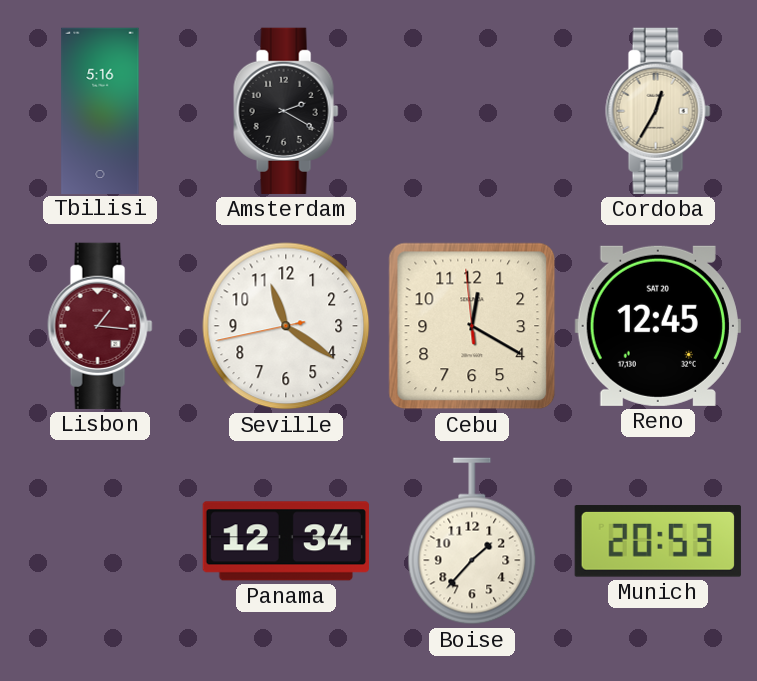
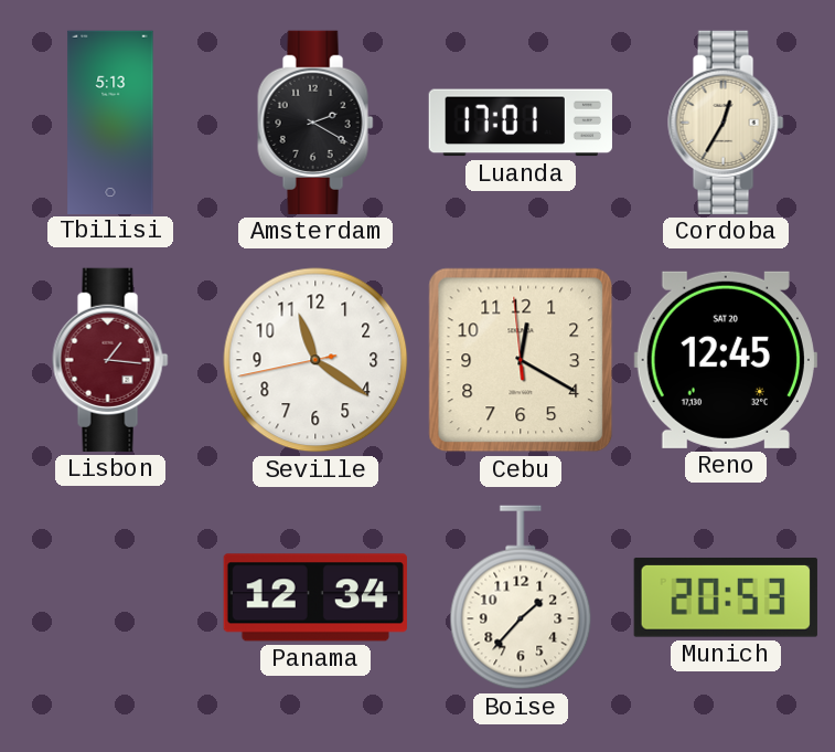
Tbilisi: 5:16 -> 5:13 (110, 121)
Luanda: none -> 17:01 (521, 123)
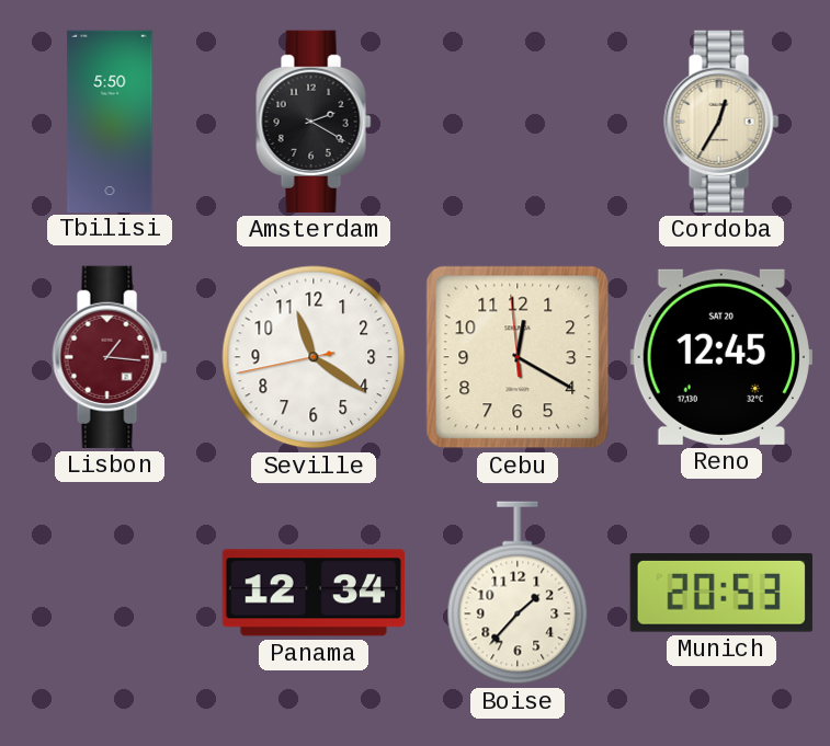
Tbilisi: 5:13 -> 5:50 (110, 120)
Luanda: 17:01 -> none (521, 123)
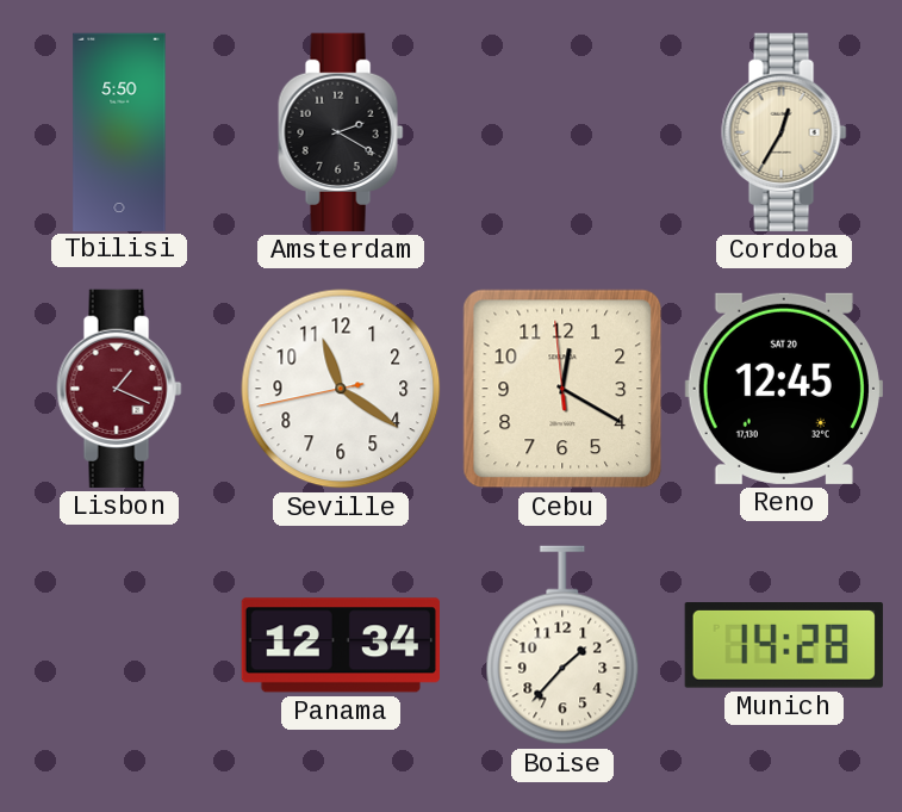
Lisbon: 1:16 -> 1:19 (119, 389)
Munich: 20:53 -> 14:28 (784, 646)
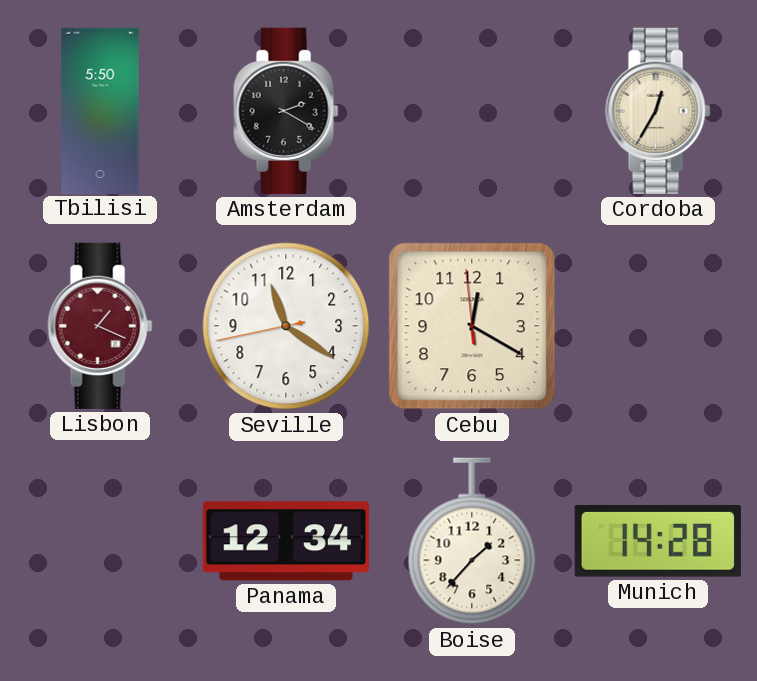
Reno: 12:45 -> none (784, 389)
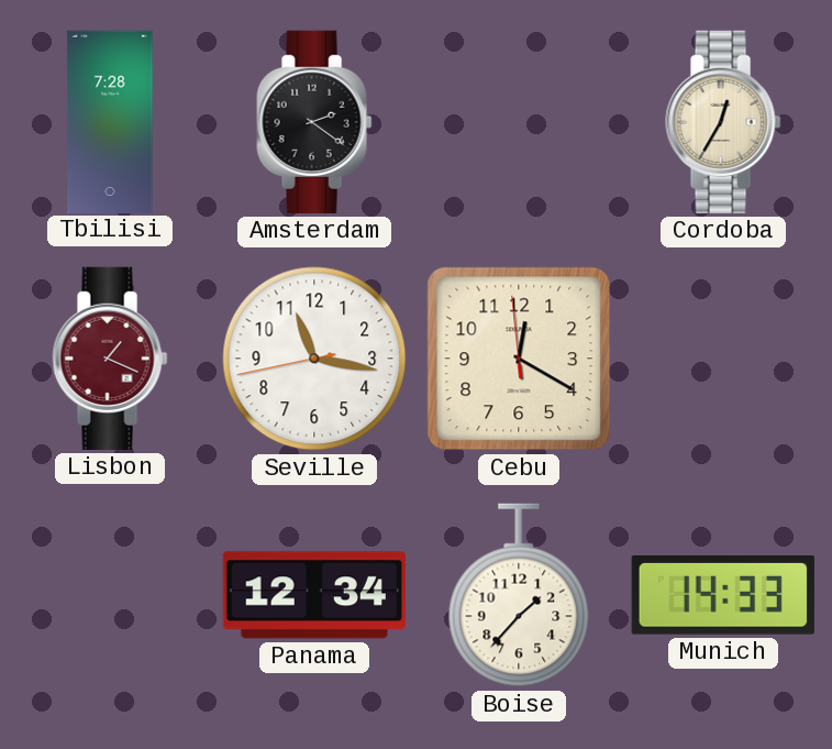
Tbilisi: 5:50 -> 7:28 (110, 121)
Amsterdam: 2:20 -> 2:21 (314, 122)
Seville: 11:20 -> 11:16 (314, 359)
Munich: 14:28 -> 14:33 (723, 596)
